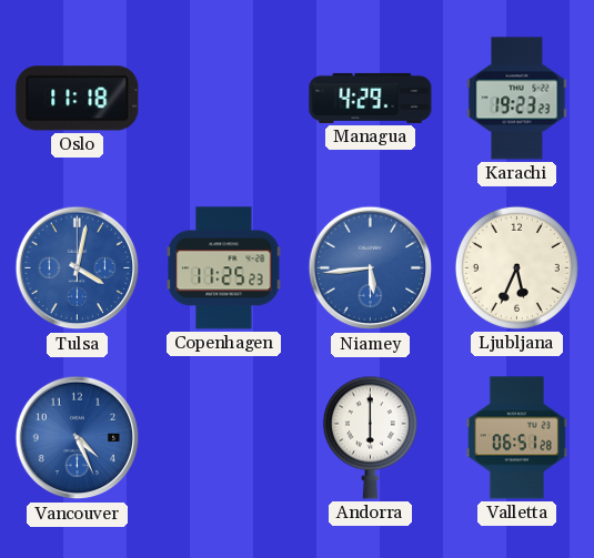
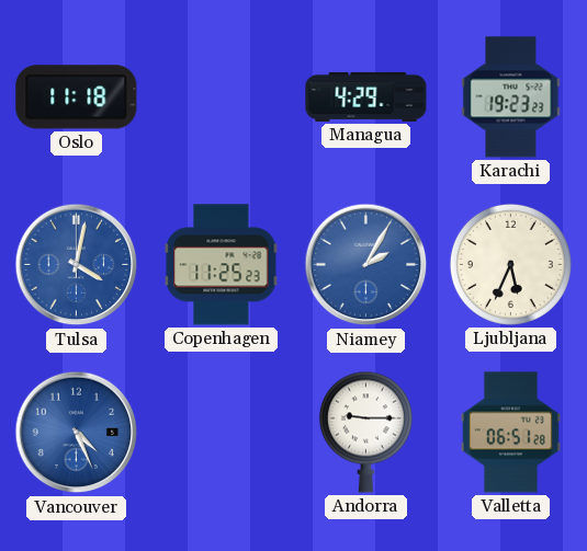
Niamey: 5:44 -> 2:05 (366, 265)
Andorra: 6:00 -> 9:15 (365, 432)
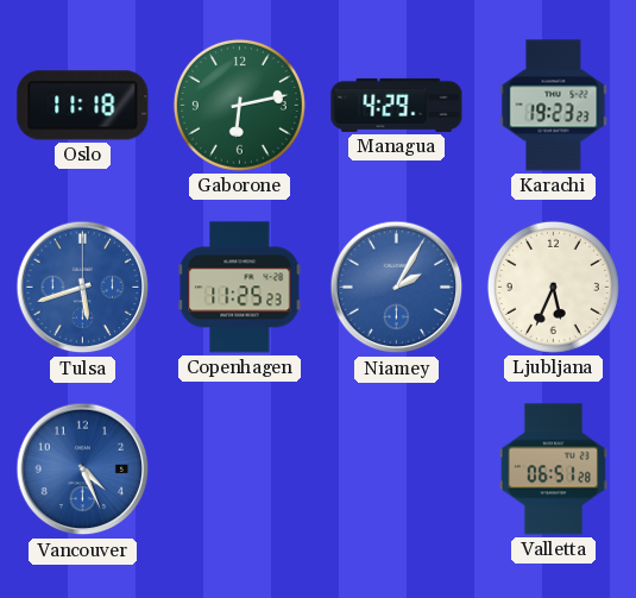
Gaborone: none -> 6:13 (239, 105)
Tulsa: 4:02 -> 5:42 (83, 288)
Andorra: 9:15 -> none (365, 432)
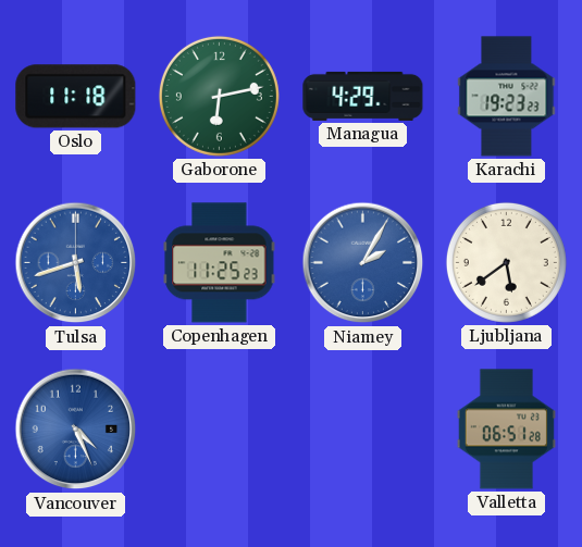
Ljubljana: 5:34 -> 5:39 (506, 262)
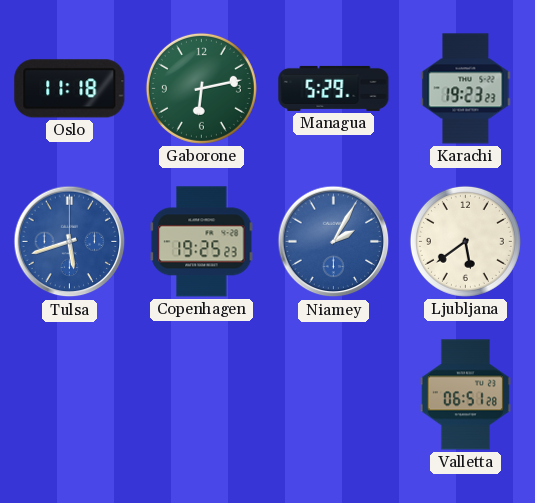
Managua: 4:29 -> 5:29 (334, 88)
Copenhagen: 11:25 -> 19:25 (202, 242)
Vancouver: 4:26 -> none (76, 430)
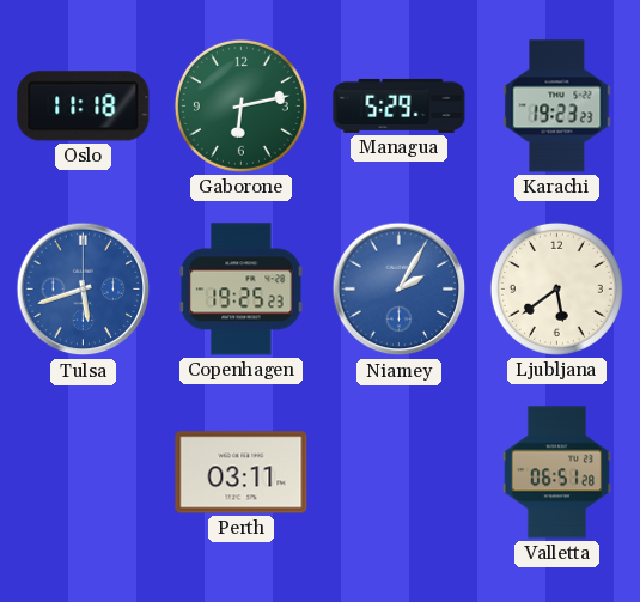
Perth: none -> 03:11 (242, 473)
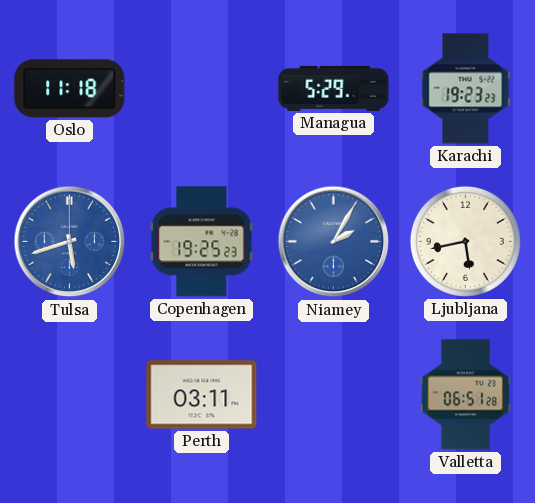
Gaborone: 6:13 -> none (240, 105)
Ljubljana: 5:39 -> 5:43 (465, 241)
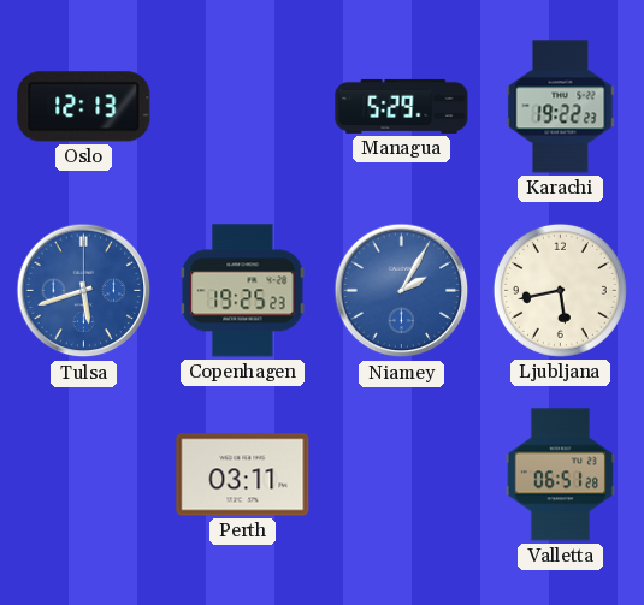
Oslo: 11:18 -> 12:13 (84, 107)
Karachi: 19:23 -> 19:22 (561, 107)
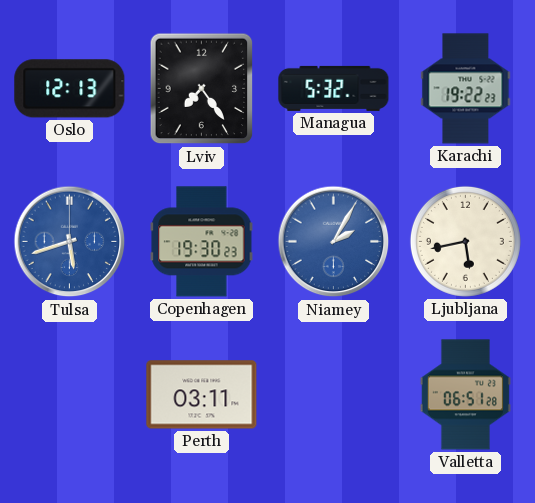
Lviv: none -> 7:24 (202, 89)
Managua: 5:29 -> 5:32 (334, 88)
Copenhagen: 19:25 -> 19:30 (202, 242)
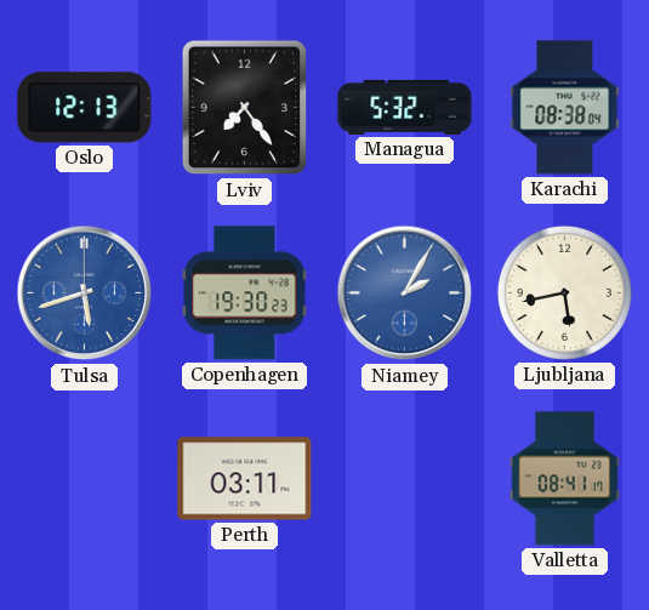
Karachi: 19:22 -> 08:38 (565, 108)
Valletta: 06:51 -> 08:41 (564, 479)
